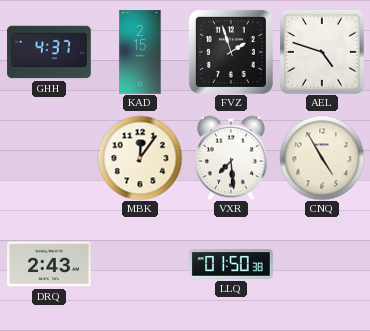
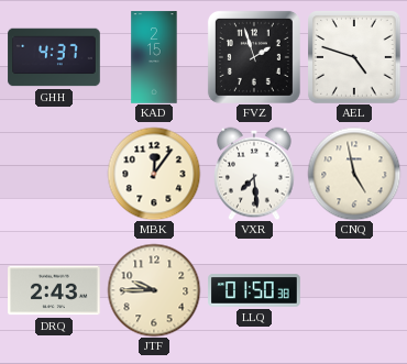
CNQ: 4:55 -> 4:58 (354, 174)
JTF: none -> 9:45 (154, 290)
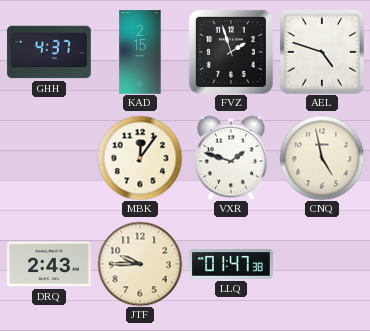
VXR: 7:29 -> 1:48 (232, 158)
LLQ: 01:50 -> 01:47 (231, 264)
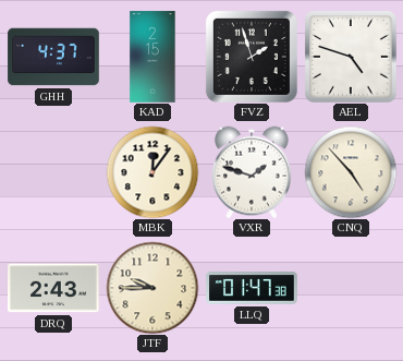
CNQ: 4:58 -> 4:53 (351, 172)
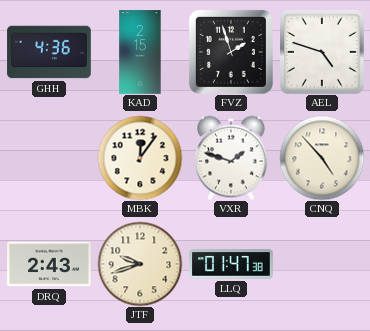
GHH: 4:37 -> 4:36 (49, 52)
JTF: 9:45 -> 9:42 (140, 264)
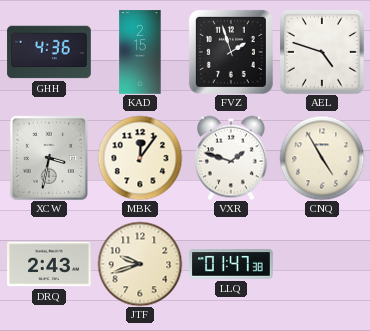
XCW: none -> 3:32 (49, 158)
CNQ: 4:53 -> 4:55 (322, 158)
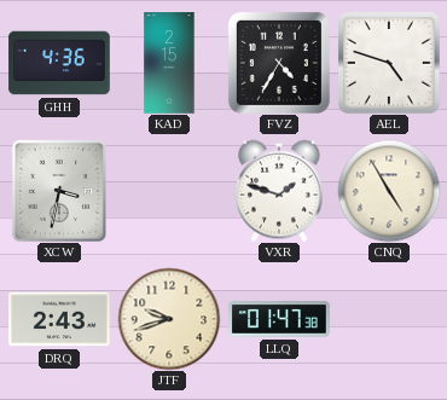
FVZ: 1:57 -> 4:35 (279, 63)
MBK: 12:06 -> none (140, 158)
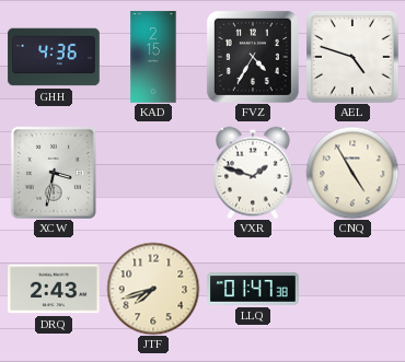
JTF: 9:42 -> 7:42 (153, 289)
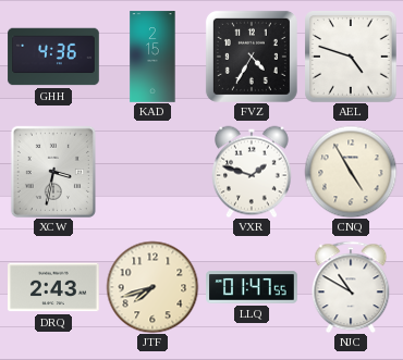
LLQ: 01:47:38 -> 01:47:55 (252, 287)
NJC: none -> 10:50 (351, 287)
